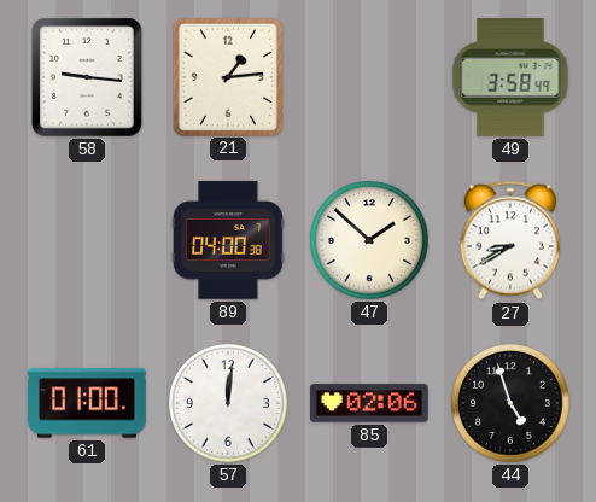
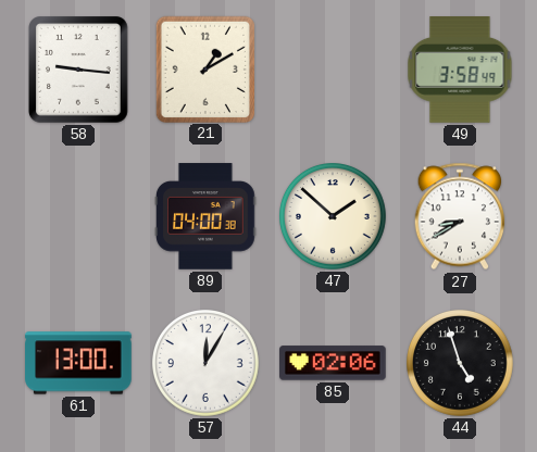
21: 1:14 -> 1:10 (204, 68)
61: 01:00 -> 13:00 (78, 363)
57: 12:01 -> 12:05 (207, 364)
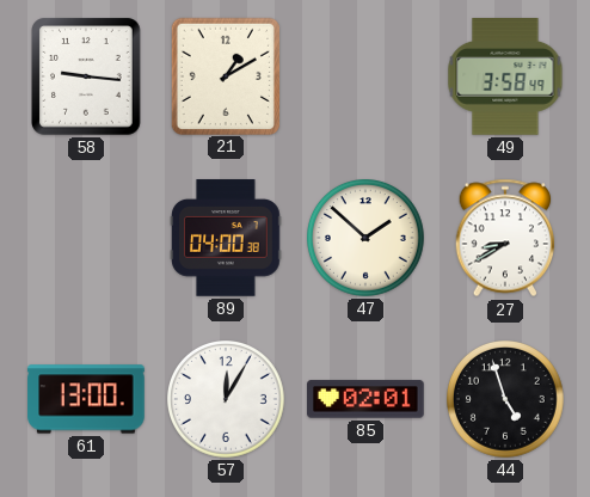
85: 02:06 -> 02:01 (365, 399)
